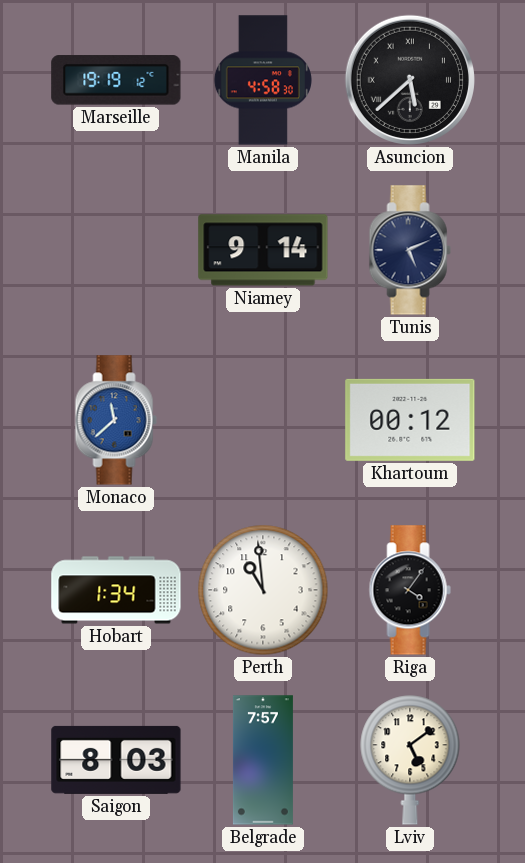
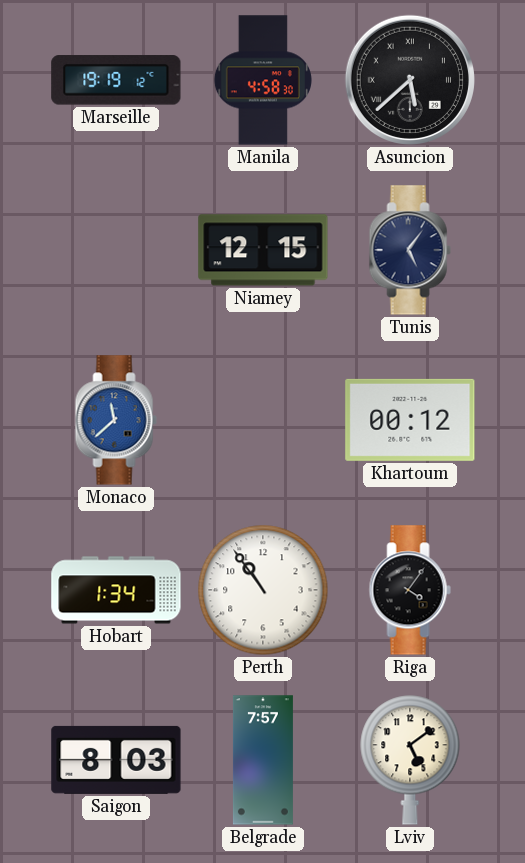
Niamey: 9:14 -> 12:15 (263, 250)
Tunis: 5:11 -> 5:06 (410, 250)
Perth: 10:59 -> 10:54 (263, 590)
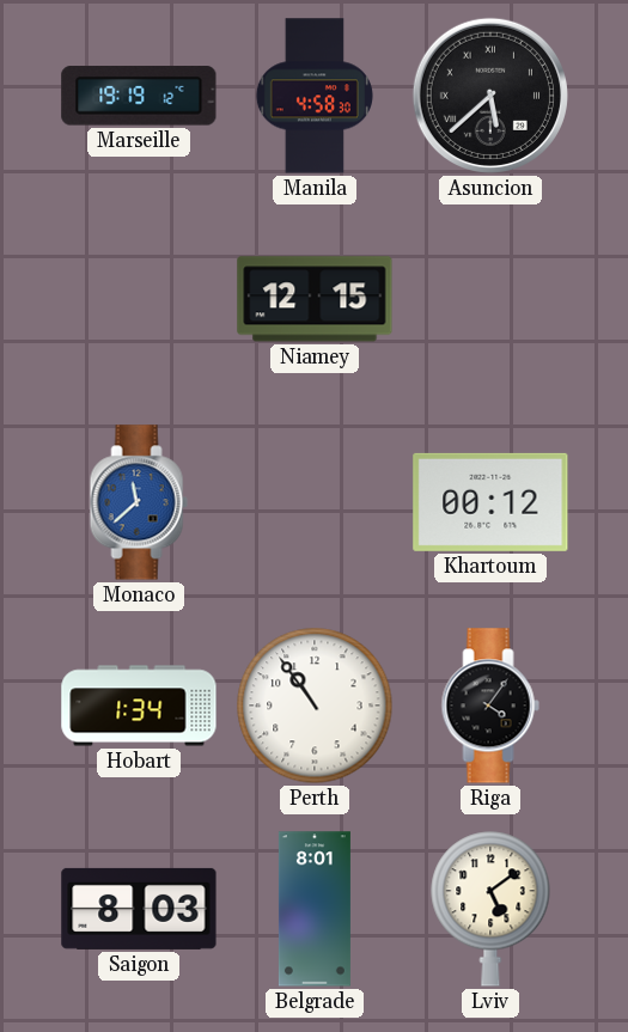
Tunis: 5:06 -> none (410, 250)
Belgrade: 7:57 -> 8:01 (315, 909)
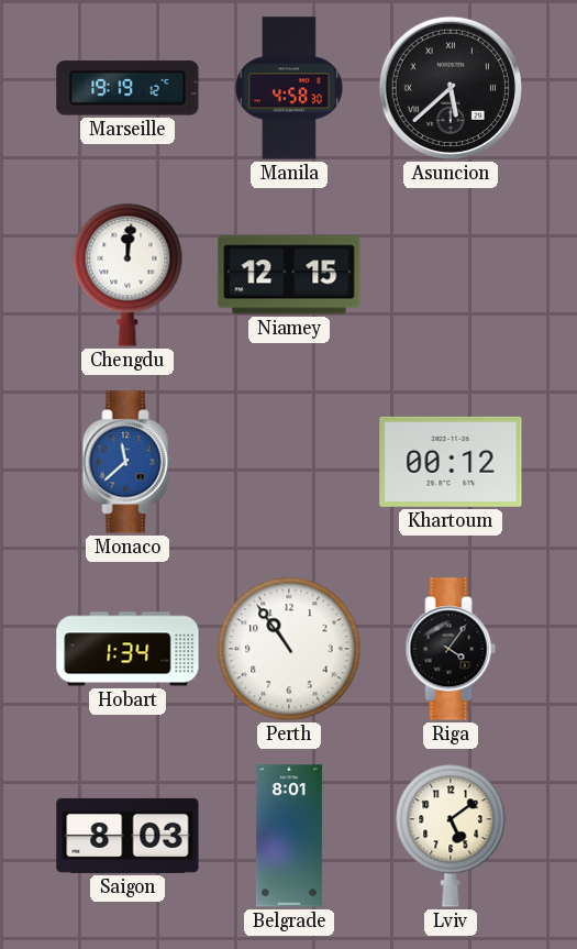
Chengdu: none -> 12:01 (127, 275)
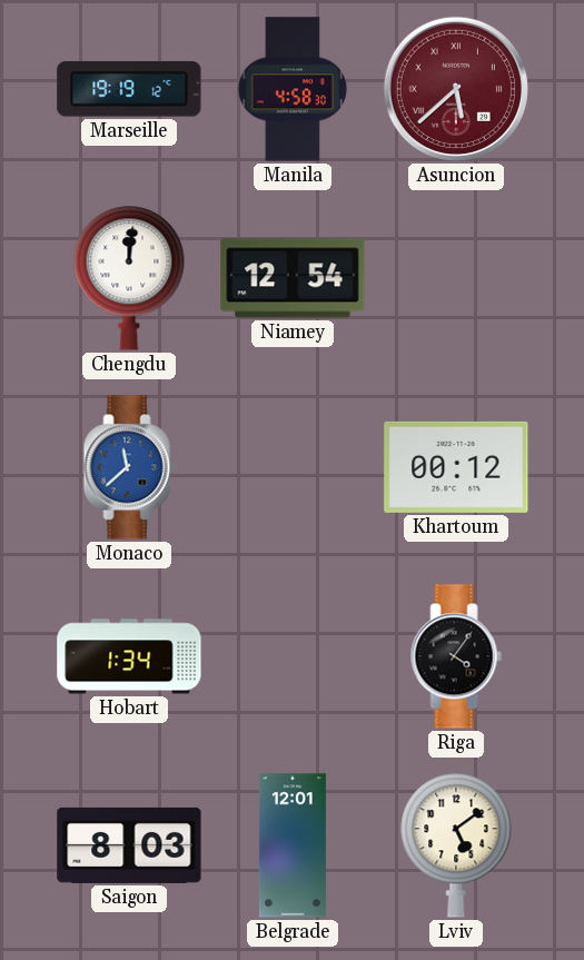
Asuncion dial: black -> burgundy (456, 89)
Niamey: 12:15 -> 12:54 (293, 278)
Perth: 10:54 -> none (289, 649)
Belgrade: 8:01 -> 12:01 (293, 845)
